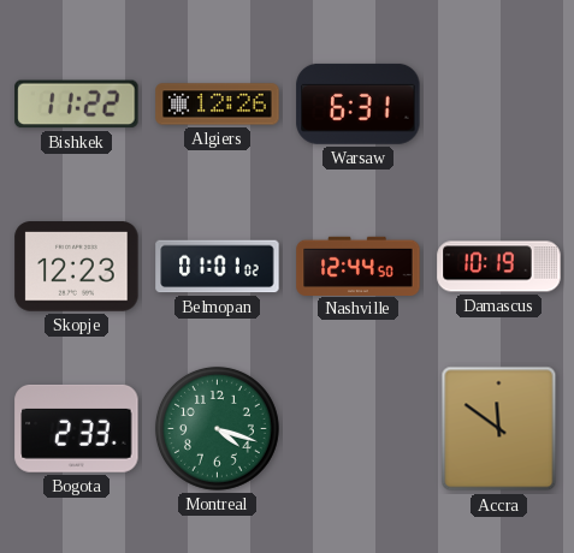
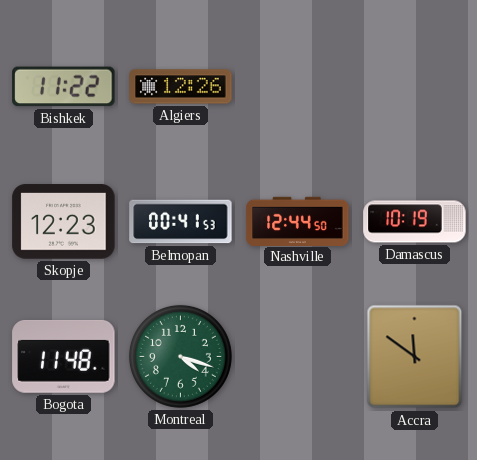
Warsaw: 6:31 -> none (359, 103)
Belmopan: 01:01 -> 00:41 (181, 222)
Bogota: 2:33 -> 11:48 (64, 356)
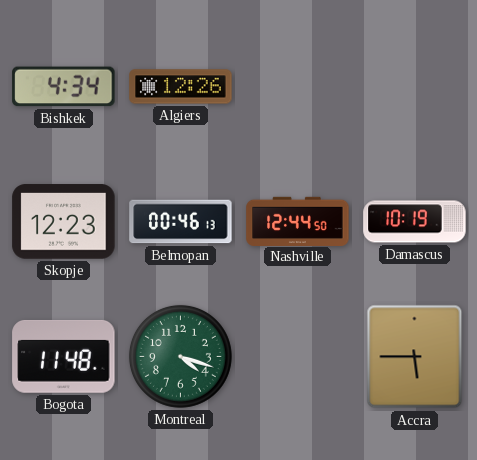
Bishkek: 11:22 -> 4:34 (64, 87)
Belmopan: 00:41 -> 00:46 (181, 222)
Accra: 11:51 -> 5:45 (415, 357)
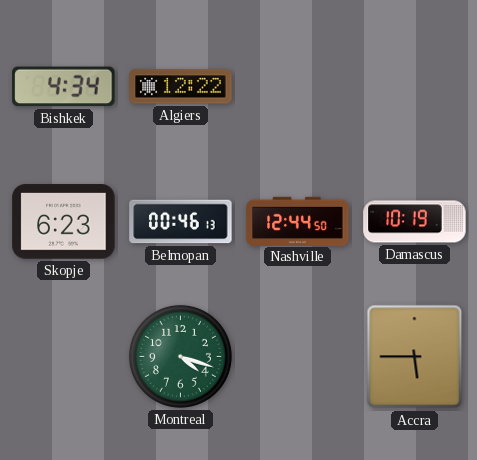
Algiers: 12:26 -> 12:22 (181, 87)
Skopje: 12:23 -> 6:23 (64, 222)
Bogota: 11:48 -> none (64, 356)
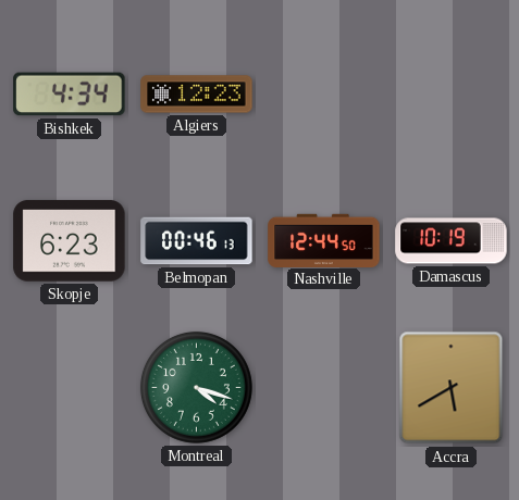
Algiers: 12:22 -> 12:23 (197, 95)
Accra: 5:45 -> 5:40 (452, 388)
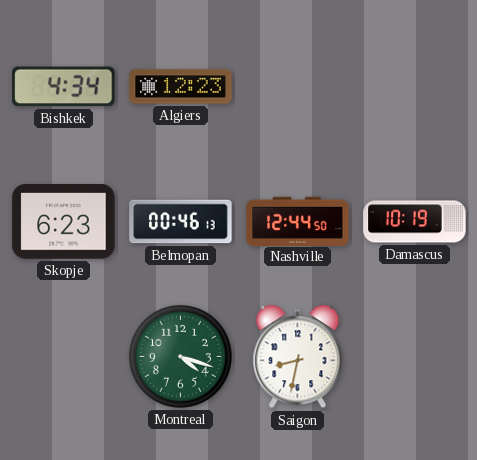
Saigon: none -> 8:32 (298, 357)
Accra: 5:40 -> none (452, 388)
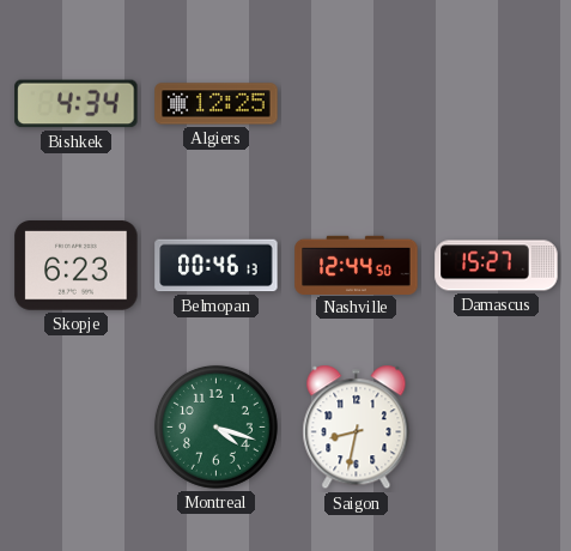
Algiers: 12:23 -> 12:25 (217, 104)
Damascus: 10:19 -> 15:27 (497, 266)
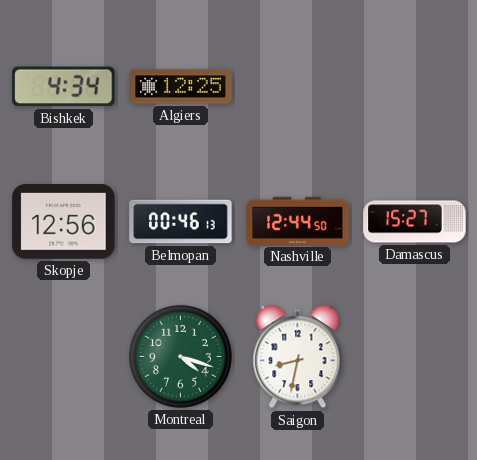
Skopje: 6:23 -> 12:56 (64, 222)
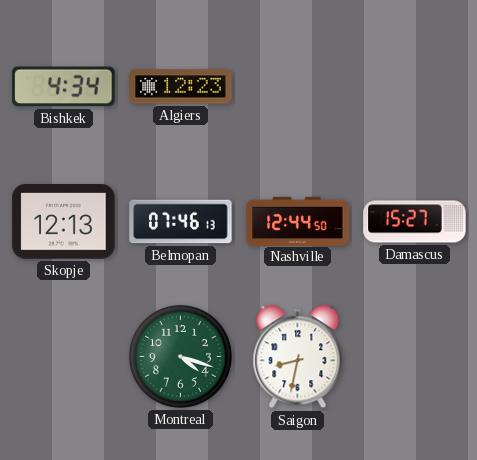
Algiers: 12:25 -> 12:23 (181, 87)
Skopje: 12:56 -> 12:13 (64, 222)
Belmopan: 00:46 -> 07:46 (181, 222)
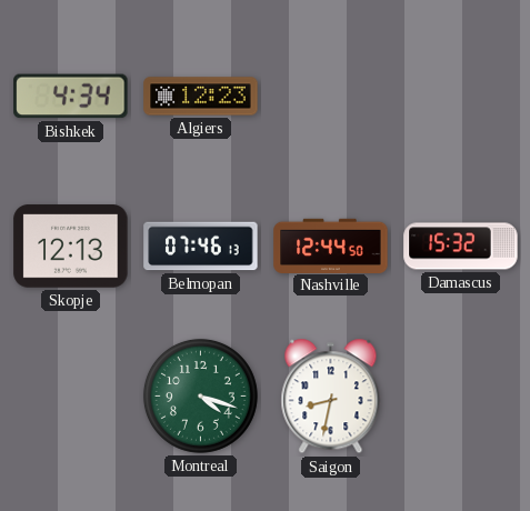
Damascus: 15:27 -> 15:32 (461, 247)
